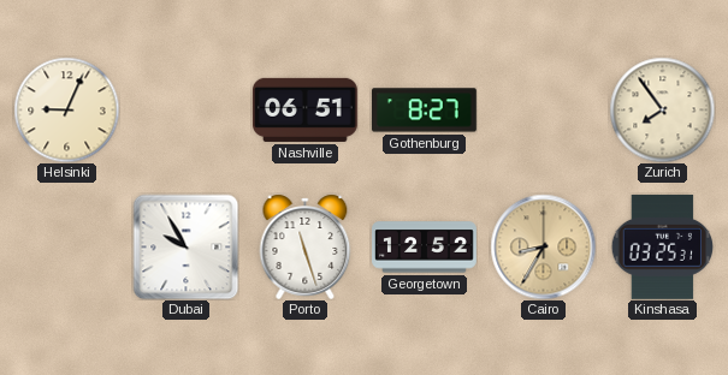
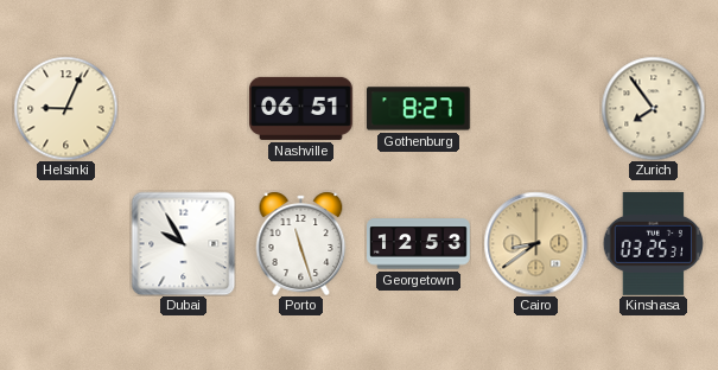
Georgetown: 12:52 -> 12:53 (419, 244)
Cairo: 8:35 -> 8:39 (535, 243)
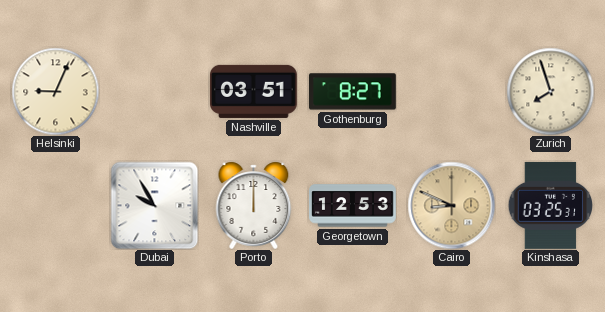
Nashville: 06:51 -> 03:51 (254, 91)
Zurich: 7:54 -> 7:57 (550, 91)
Porto: 11:27 -> 12:00 (254, 205)
Cairo: 8:39 -> 8:49 (451, 205)
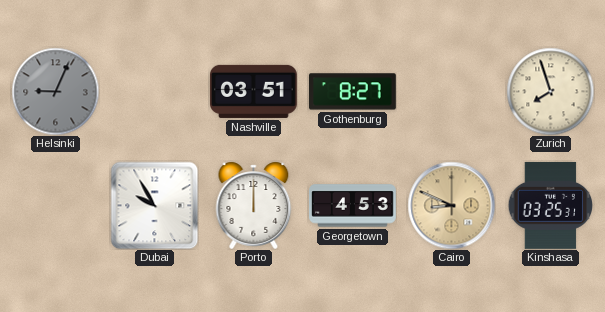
Helsinki dial: cream -> grey (55, 91)
Georgetown: 12:53 -> 4:53 (353, 206)
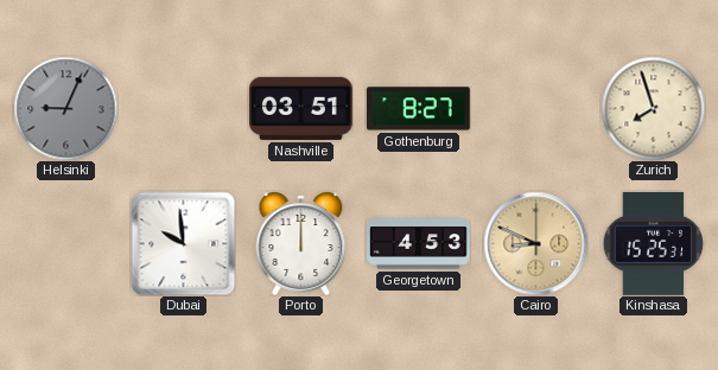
Dubai: 9:55 -> 9:59 (183, 243)
Kinshasa: 03:25 -> 15:25 (654, 243)
